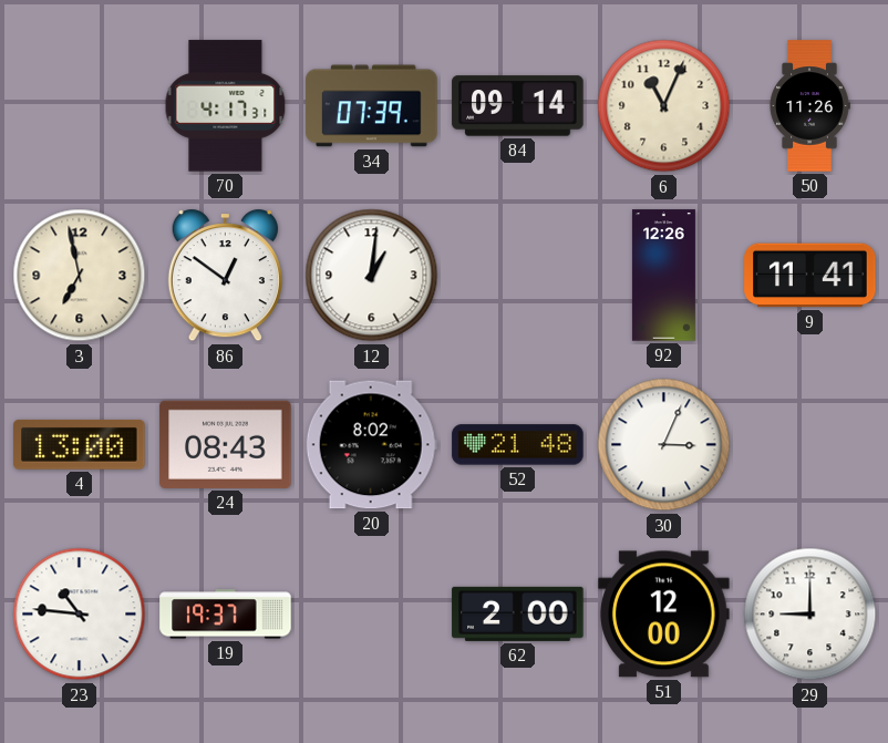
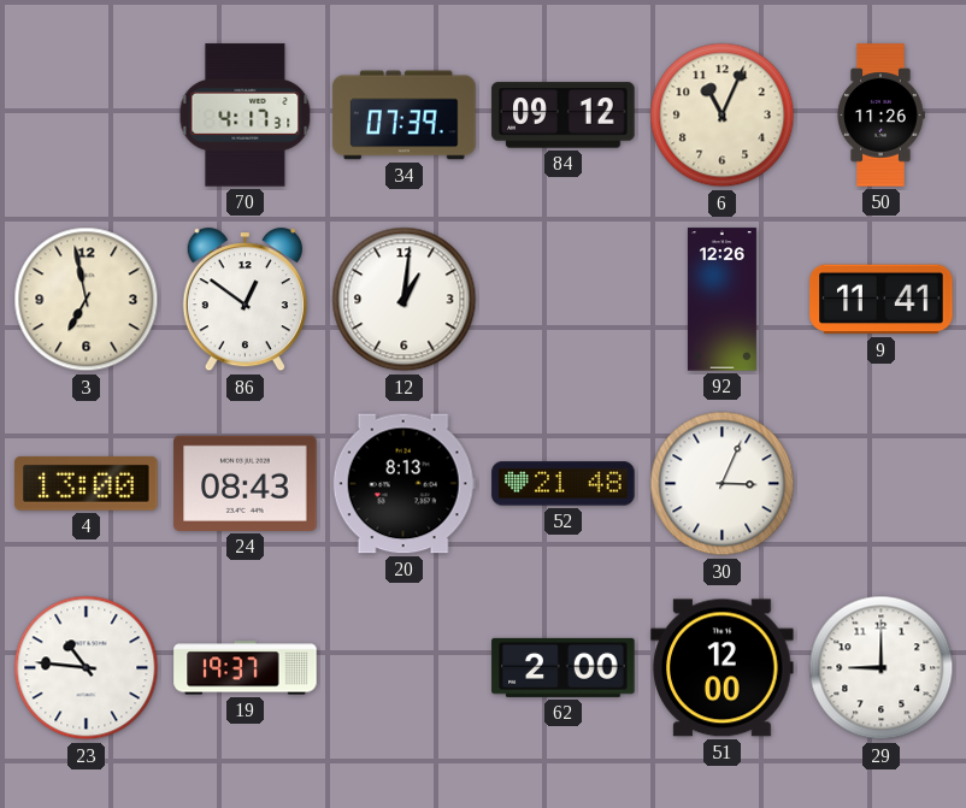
84: 09:14 -> 09:12 (564, 116)
20: 8:02 -> 8:13 (404, 484)
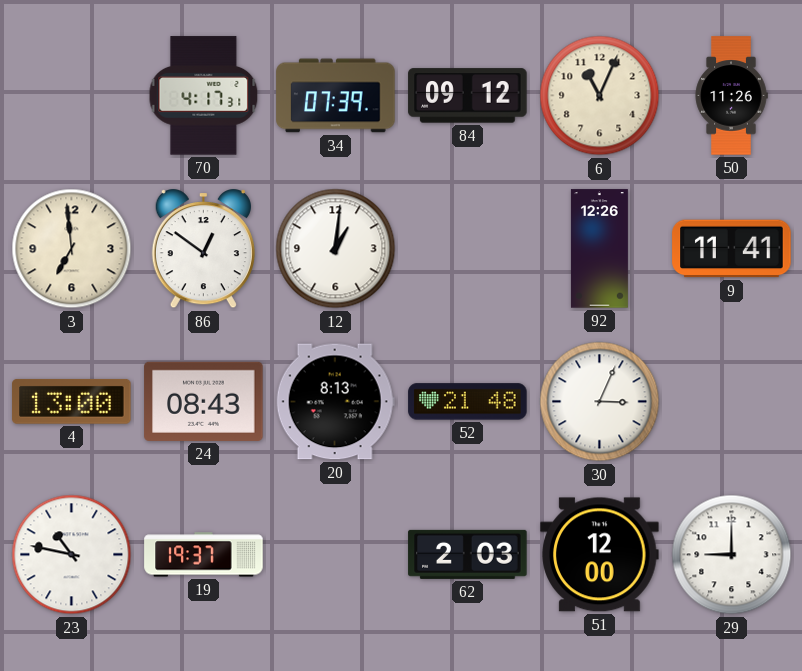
3: 6:58 -> 6:59 (72, 249)
23: 10:46 -> 10:47 (72, 555)
62: 2:00 -> 2:03 (468, 554)
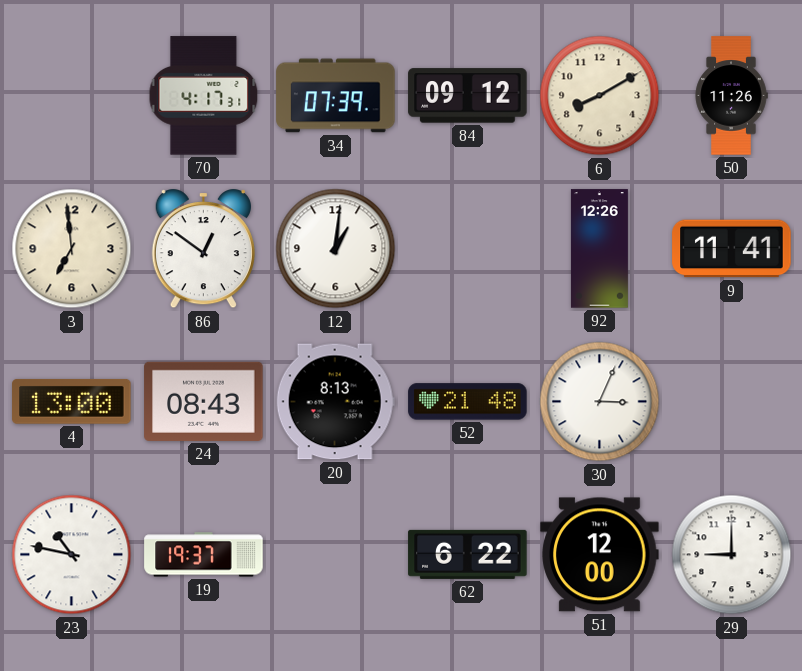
6: 11:04 -> 8:10 (600, 96)
62: 2:03 -> 6:22 (468, 554)
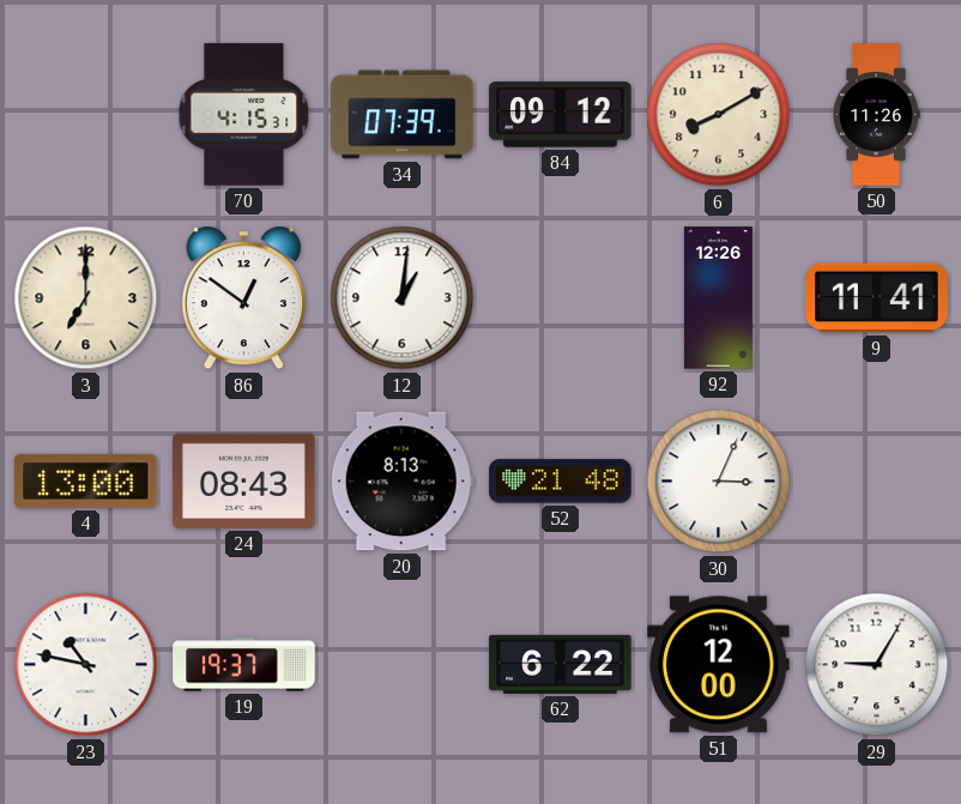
70: 4:17 -> 4:15 (244, 115)
3: 6:59 -> 7:00 (86, 298)
29: 9:00 -> 9:05 (877, 665)
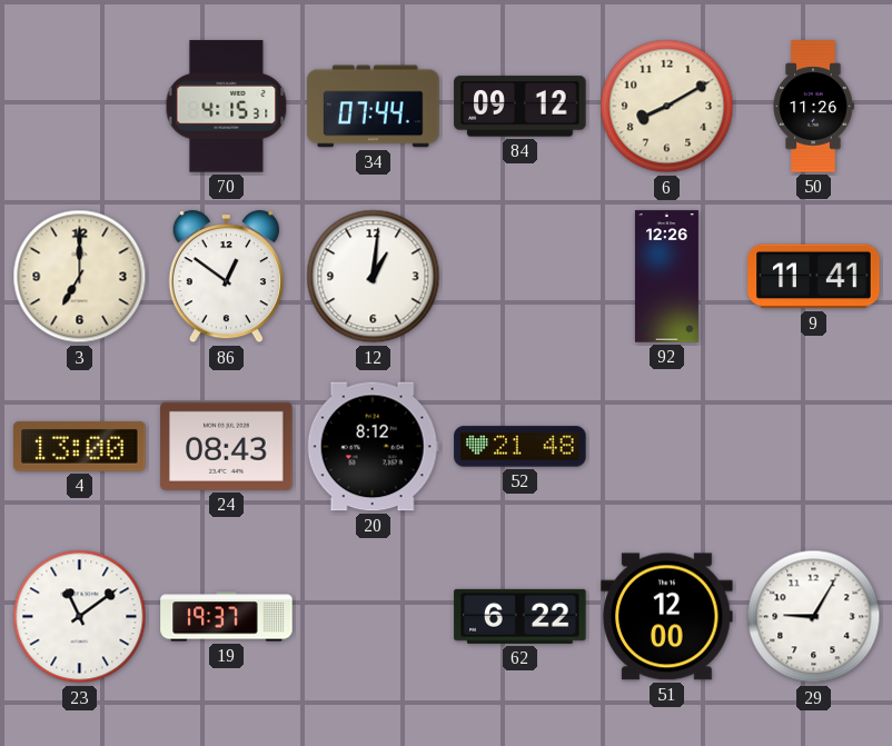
34: 07:39 -> 07:44 (374, 107)
20: 8:13 -> 8:12 (373, 447)
30: 3:04 -> none (719, 482)
23: 10:47 -> 11:09 (80, 617)
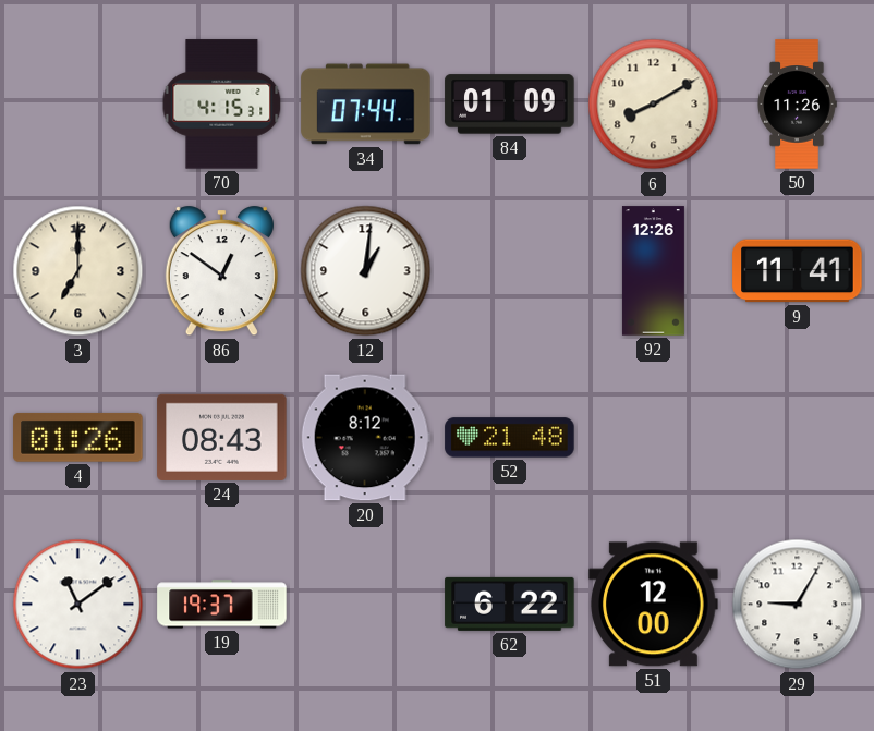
84: 09:12 -> 01:09 (510, 105)
4: 13:00 -> 01:26 (78, 437)
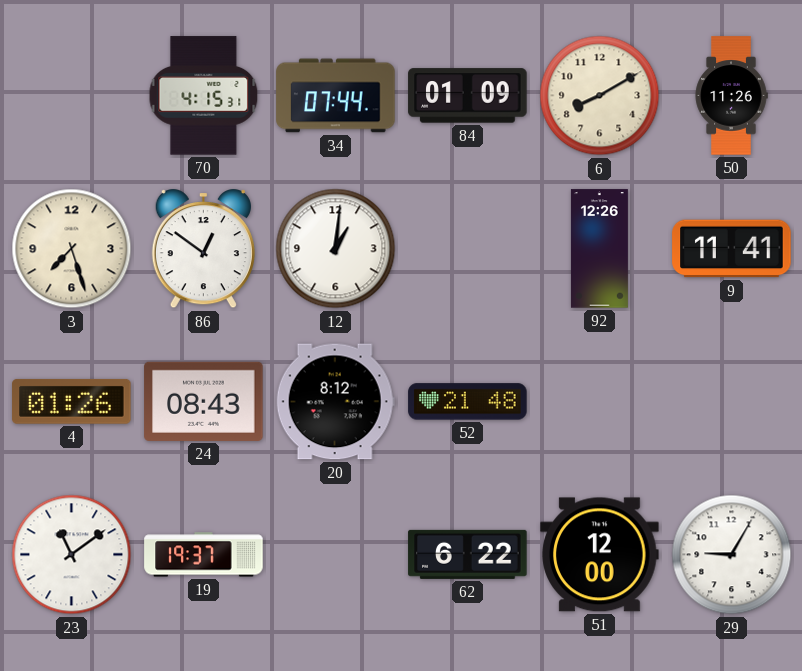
3: 7:00 -> 7:27 (72, 249)
